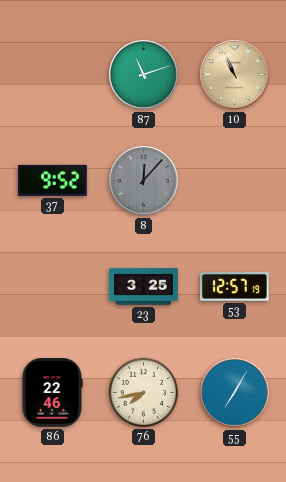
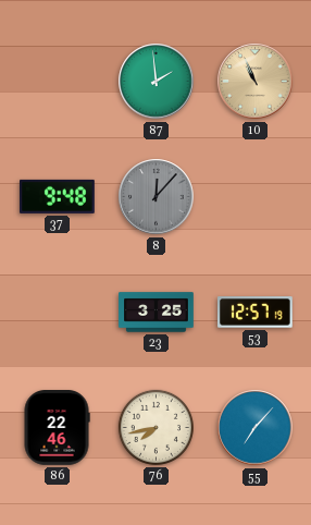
87: 11:12 -> 1:59 (157, 82)
37: 9:52 -> 9:48 (58, 196)
55: 7:05 -> 7:07 (256, 428)
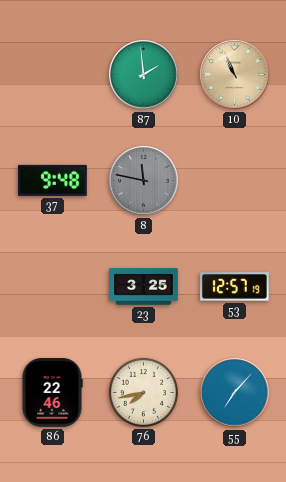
8: 12:07 -> 11:47 (144, 181)
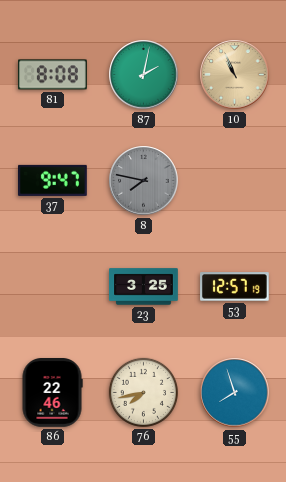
81: none -> 8:08 (53, 75)
87: 1:59 -> 2:02 (144, 75)
37: 9:48 -> 9:47 (53, 180)
8: 11:47 -> 7:47 (144, 181)
55: 7:07 -> 7:57 (235, 393)
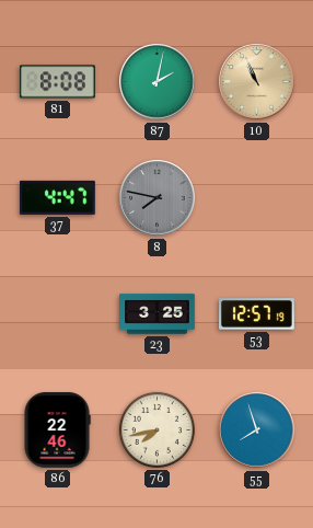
37: 9:47 -> 4:47 (58, 197)
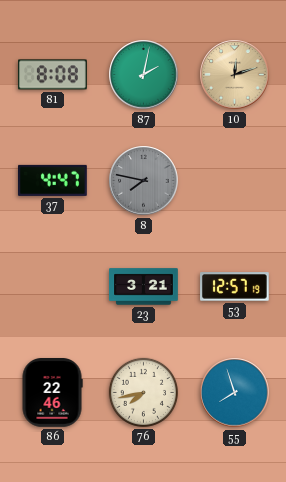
10: 10:56 -> 12:12 (235, 75)
23: 3:25 -> 3:21 (144, 287)
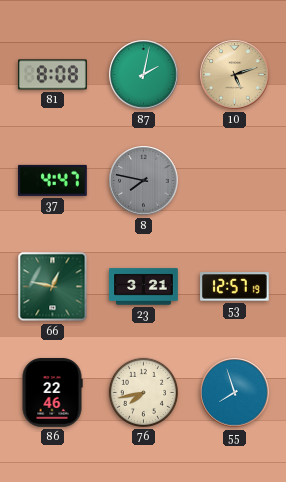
10: 12:12 -> 5:12 (235, 75)
66: none -> 12:47 (53, 287)
